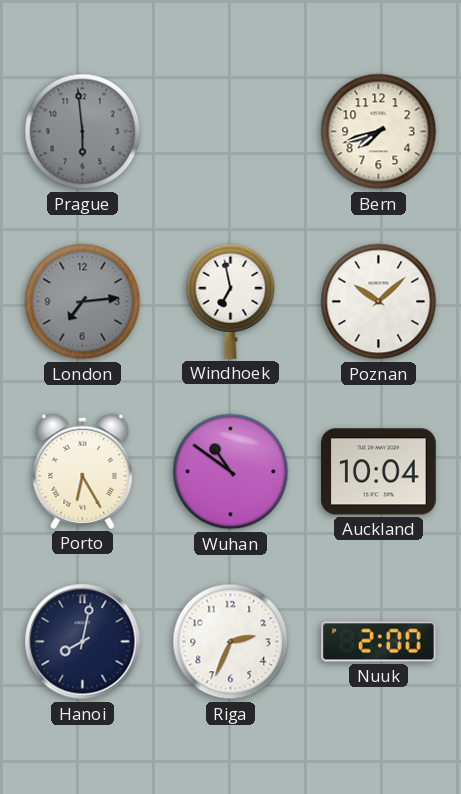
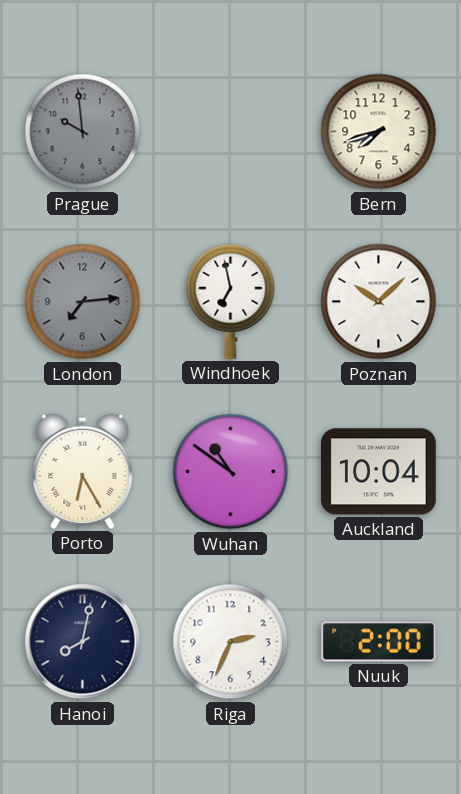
Prague: 5:59 -> 9:59 (83, 132)
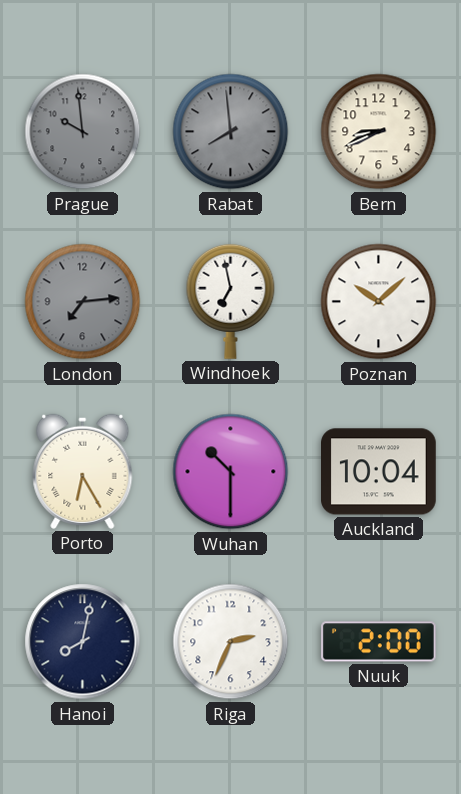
Rabat: none -> 7:59 (231, 132)
Bern: 7:42 -> 8:41 (379, 132)
Wuhan: 10:51 -> 10:30 (231, 472)
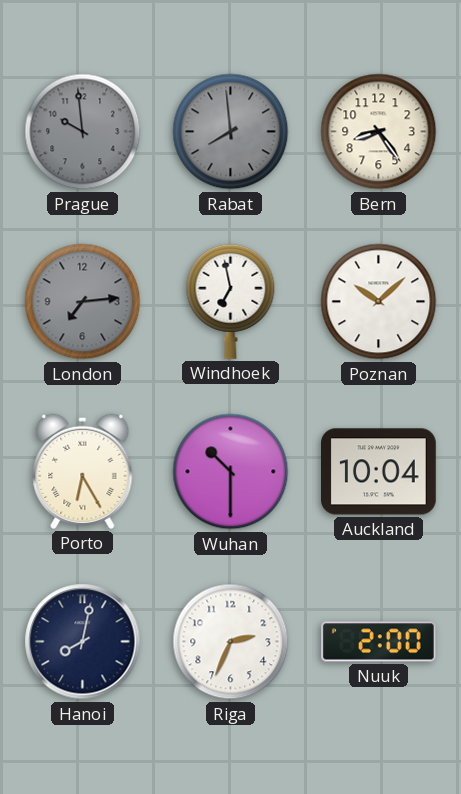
Bern: 8:41 -> 8:24 (379, 132)
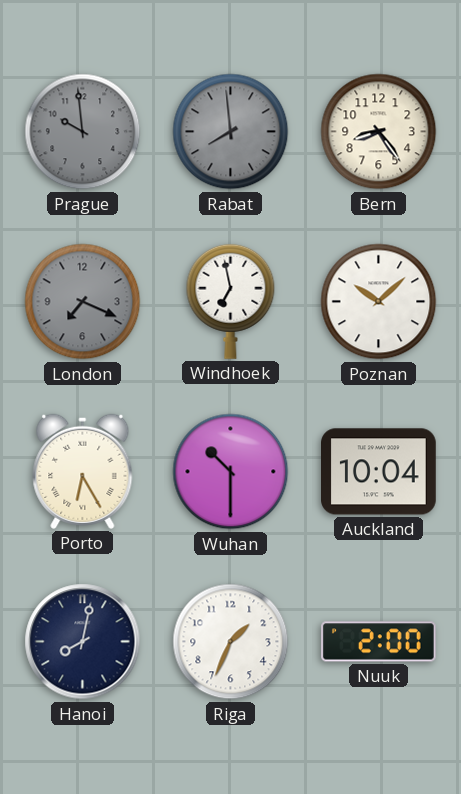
London: 7:14 -> 7:19 (83, 302)
Riga: 2:34 -> 1:34 (231, 642)
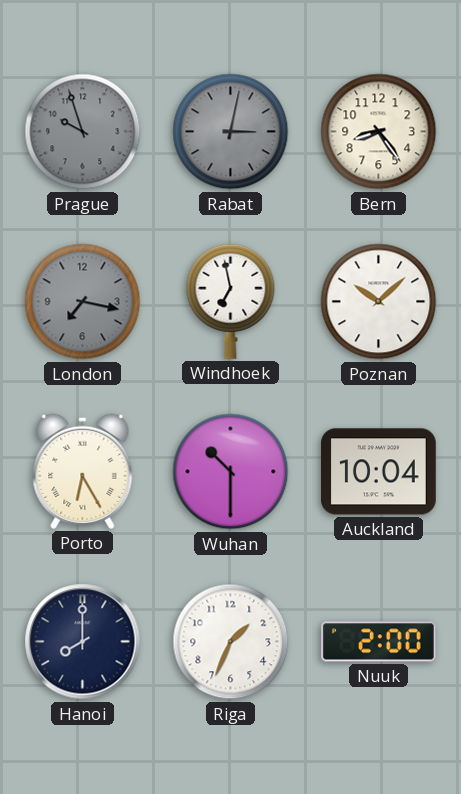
Prague: 9:59 -> 9:57 (83, 132)
Rabat: 7:59 -> 3:02 (231, 132)
London: 7:19 -> 7:17 (83, 302)
Hanoi: 8:02 -> 8:00 (83, 642)
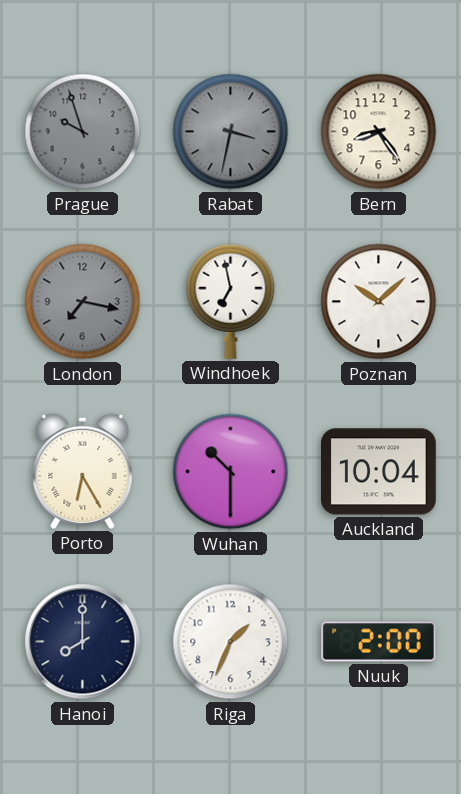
Rabat: 3:02 -> 3:32 (231, 132)
